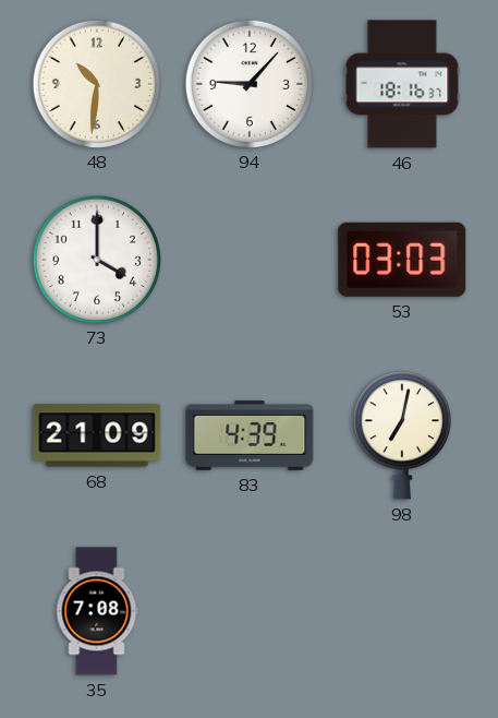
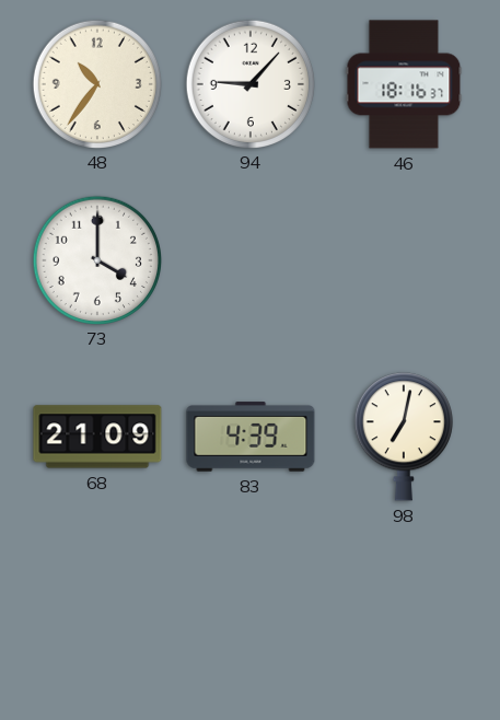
48: 10:31 -> 10:36 (96, 83)
53: 03:03 -> none (402, 260)
35: 7:08 -> none (97, 611)
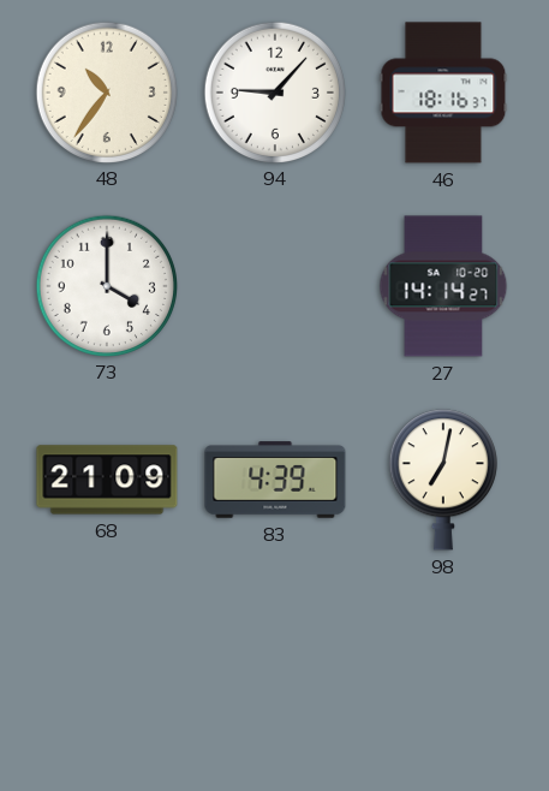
27: none -> 14:14 (443, 286)
